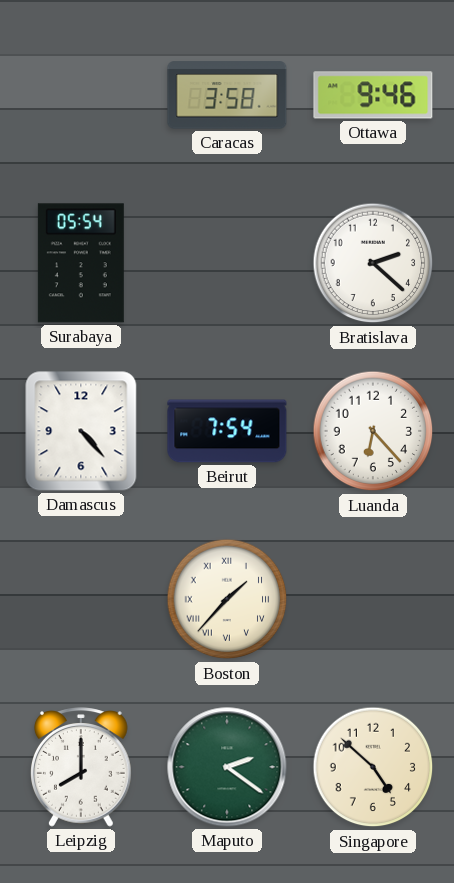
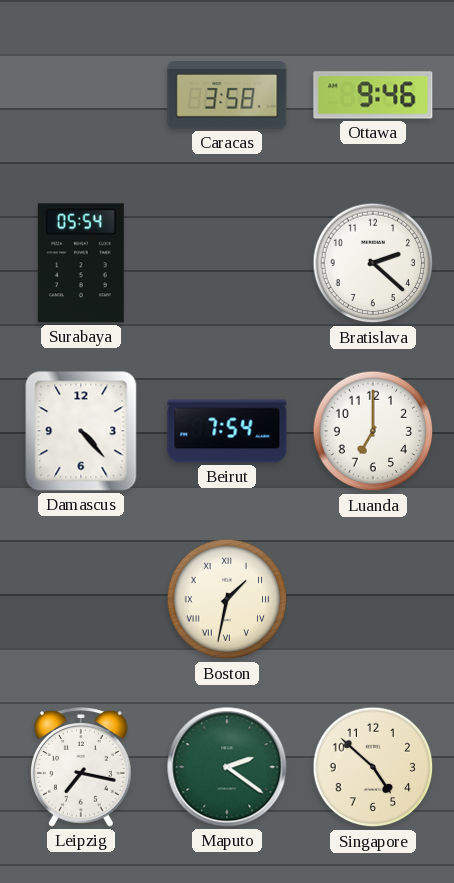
Luanda: 6:23 -> 7:00 (373, 431)
Boston: 1:37 -> 1:32 (227, 599)
Leipzig: 8:00 -> 7:17 (82, 767)
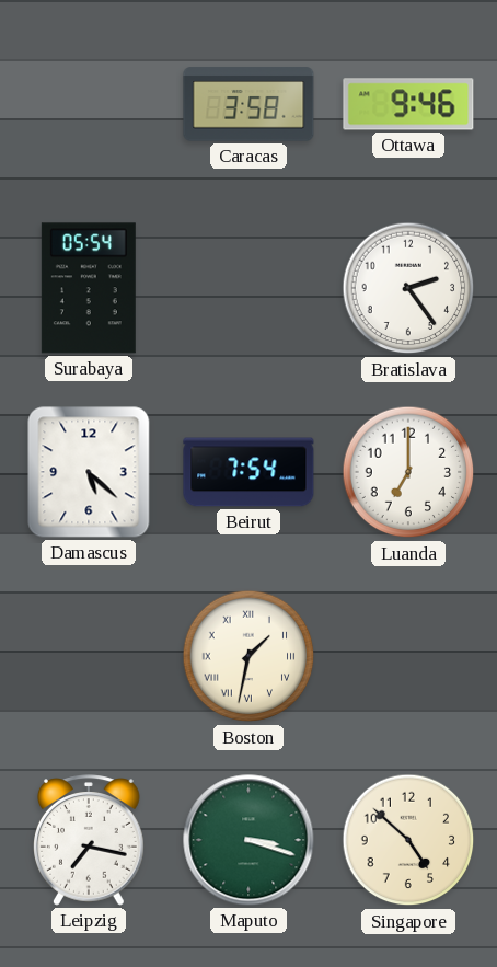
Bratislava: 2:22 -> 2:24 (408, 288)
Damascus: 4:23 -> 5:22 (89, 472)
Maputo: 2:21 -> 3:18 (248, 840)
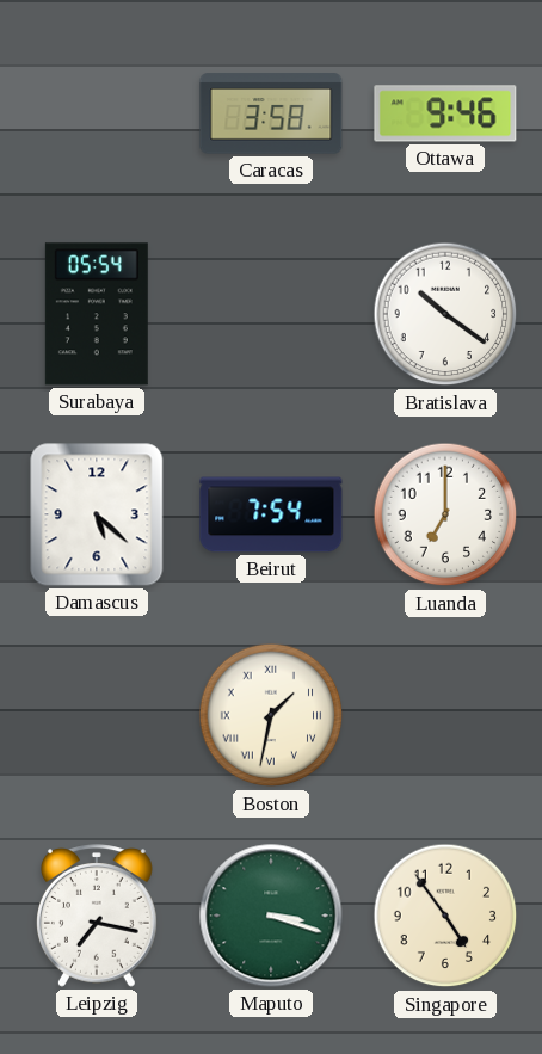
Bratislava: 2:24 -> 10:21 (445, 314)
Singapore: 4:52 -> 4:54 (445, 916)
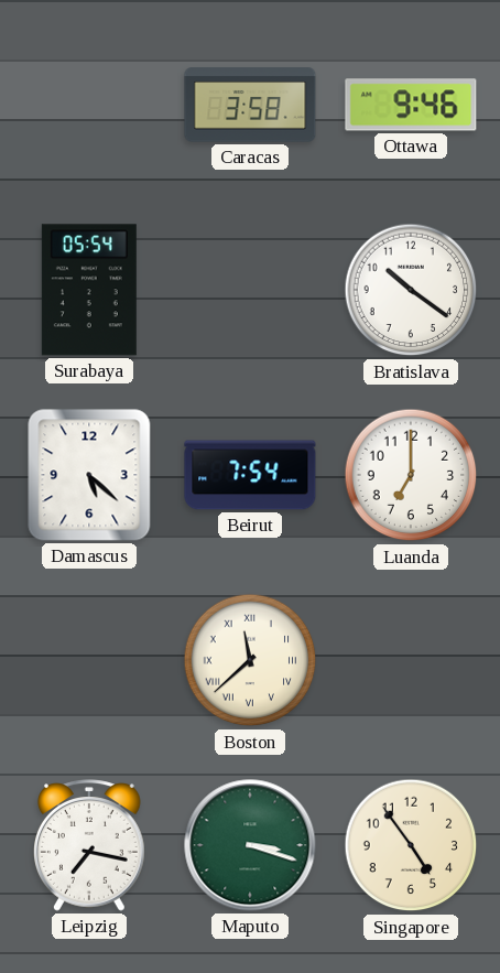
Boston: 1:32 -> 11:38 (250, 660)
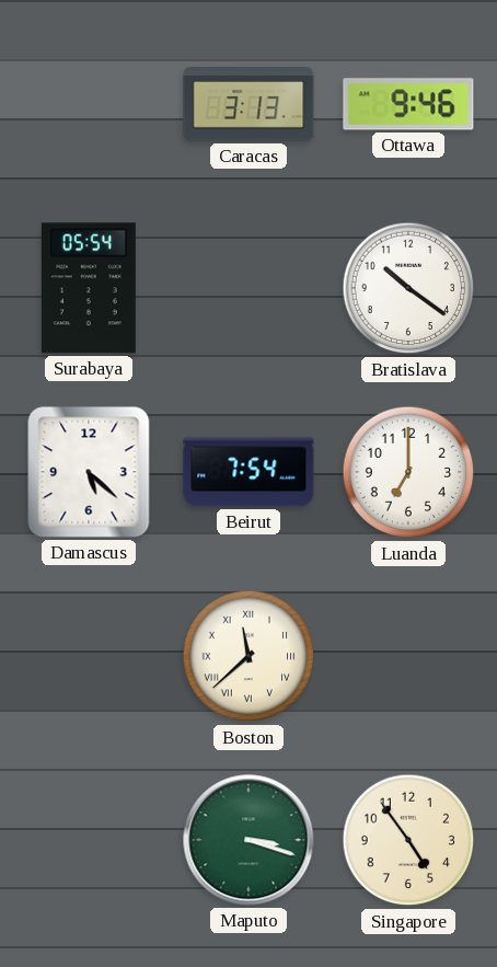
Caracas: 3:58 -> 3:13 (248, 104)
Leipzig: 7:17 -> none (90, 845)
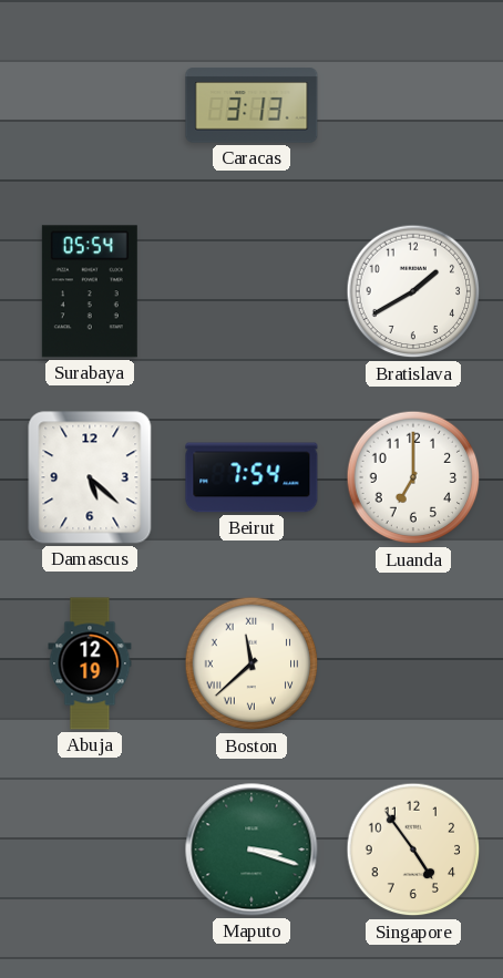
Ottawa: 9:46 -> none (408, 104)
Bratislava: 10:21 -> 1:40 (413, 291)
Abuja: none -> 12:19 (90, 663)
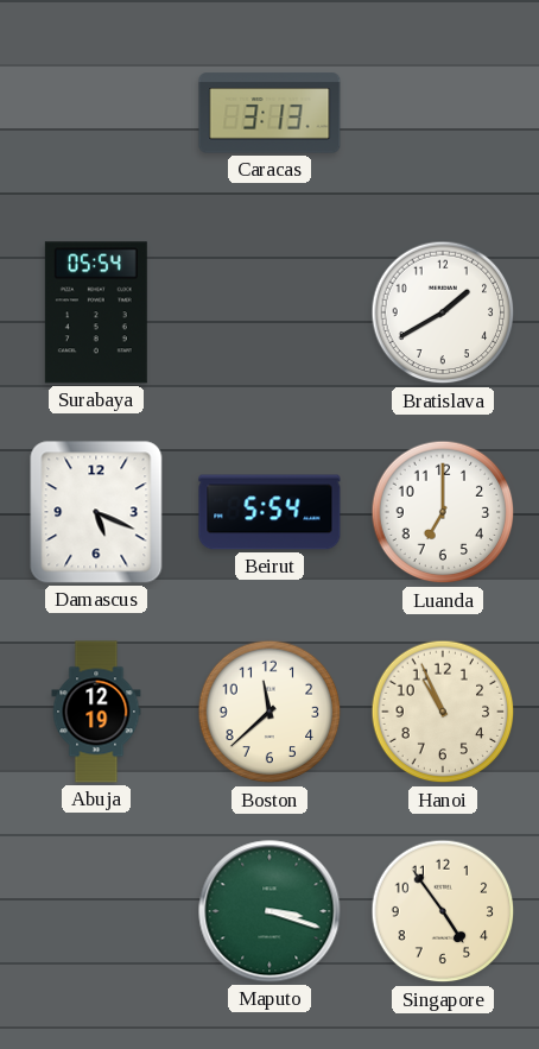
Damascus: 5:22 -> 5:19 (96, 512)
Beirut: 7:54 -> 5:54 (269, 512)
Boston numerals: Roman -> Arabic (269, 712)
Hanoi: none -> 10:56 (443, 712)
